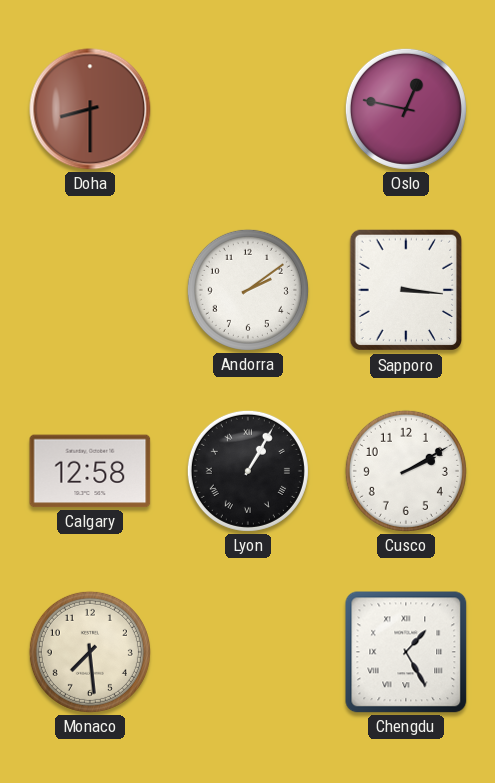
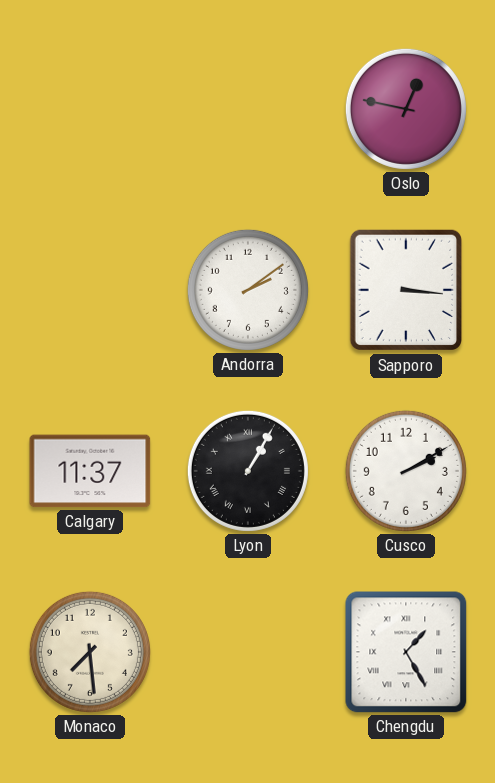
Doha: 8:30 -> none (90, 109)
Calgary: 12:58 -> 11:37 (90, 471)
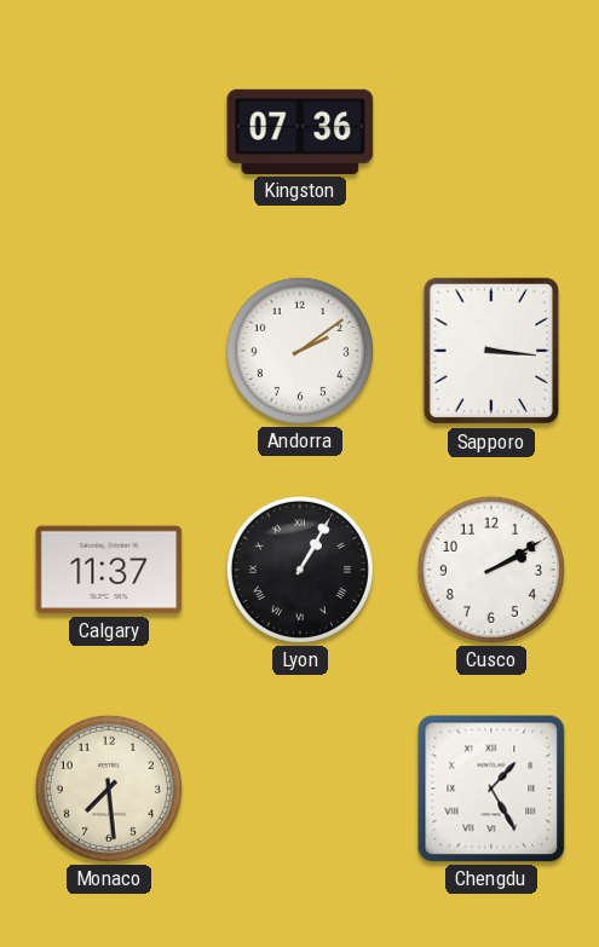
Kingston: none -> 07:36 (300, 132)
Oslo: 12:47 -> none (406, 109)
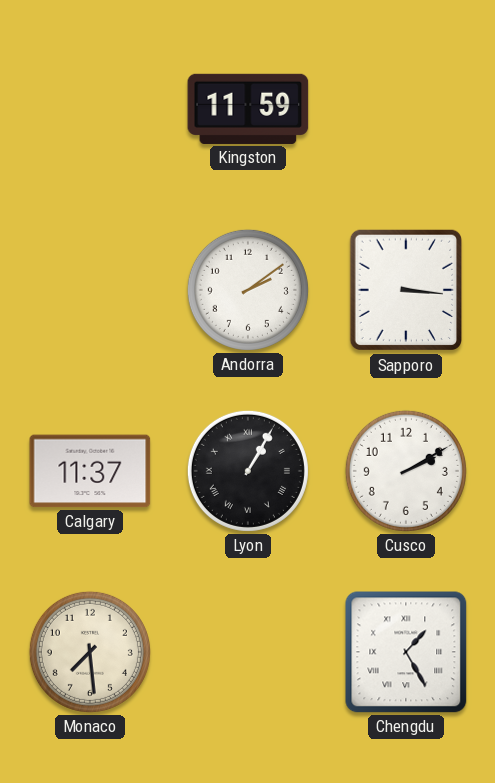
Kingston: 07:36 -> 11:59 (248, 109)
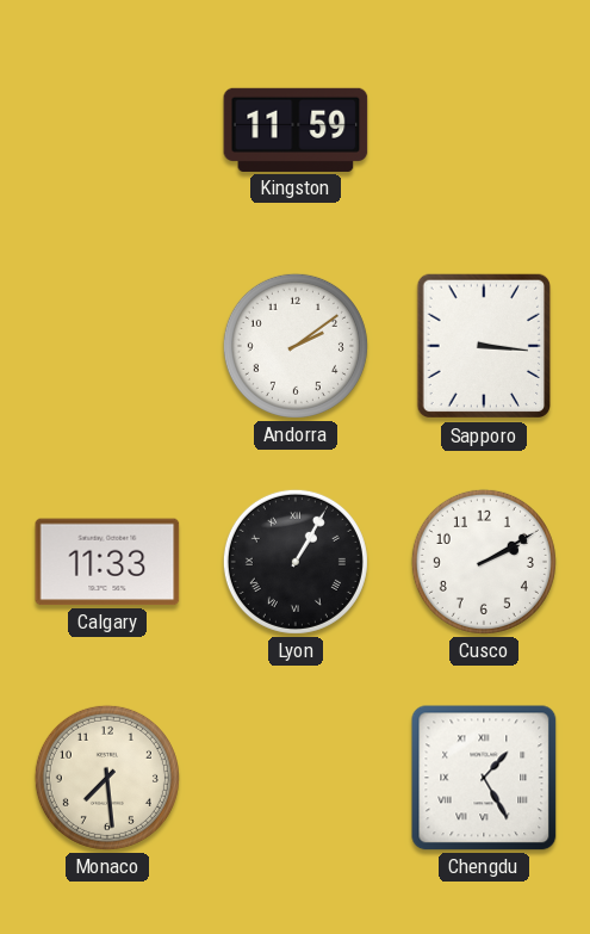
Calgary: 11:37 -> 11:33 (107, 562)
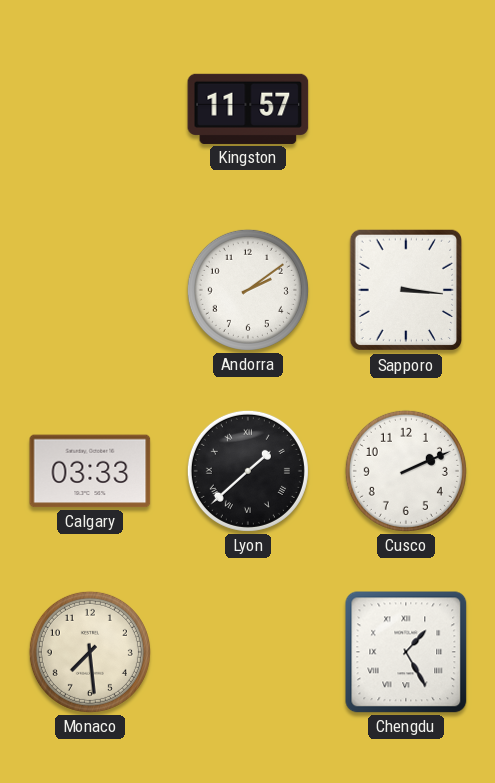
Kingston: 11:59 -> 11:57 (248, 109)
Calgary: 11:33 -> 03:33 (90, 471)
Lyon: 1:05 -> 1:38 (248, 471)
Cusco: 2:10 -> 2:11 (406, 471)
